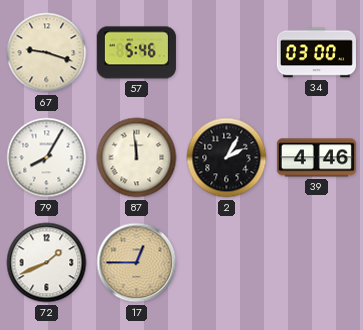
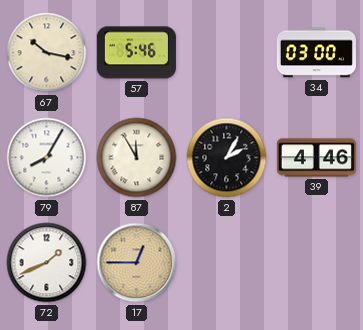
67: 9:18 -> 10:17 (47, 53)
87: 11:59 -> 11:55 (137, 158)
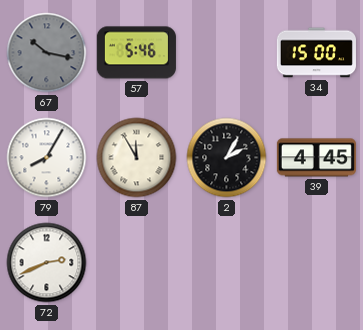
67 dial: cream -> grey (47, 53)
34: 03:00 -> 15:00 (316, 53)
39: 4:46 -> 4:45 (316, 158)
72: 1:41 -> 2:41 (47, 263)
17: 12:45 -> none (137, 263)
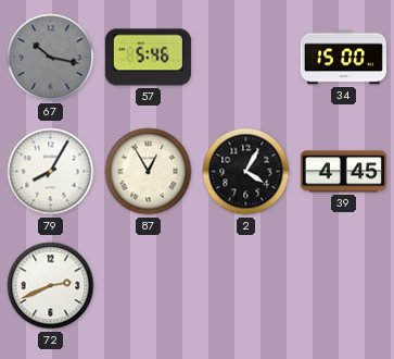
87: 11:55 -> 12:55 (149, 172)
2: 2:05 -> 4:05 (246, 172)
